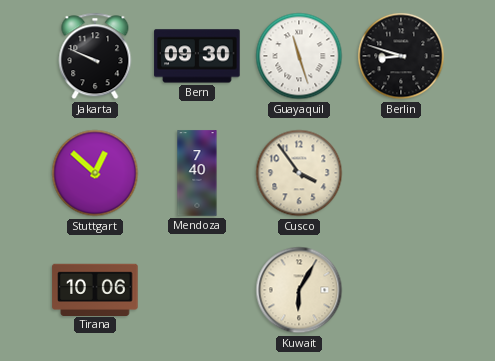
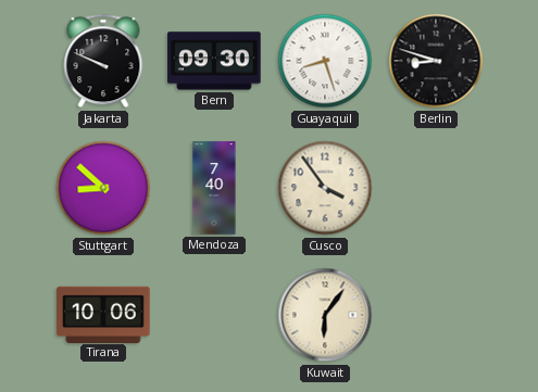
Guayaquil: 11:27 -> 8:27 (325, 61)
Stuttgart: 12:52 -> 8:52 (103, 188)
Kuwait: 6:05 -> 6:06 (325, 315)
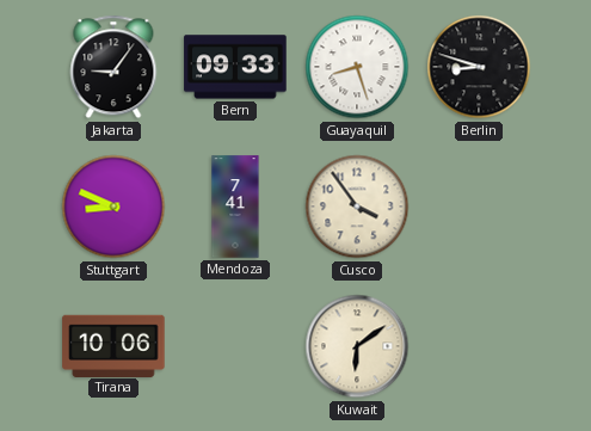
Jakarta: 9:49 -> 9:06 (113, 67)
Bern: 09:30 -> 09:33 (235, 67)
Stuttgart: 8:52 -> 8:49 (113, 207)
Mendoza: 7:40 -> 7:41 (235, 207)
Kuwait: 6:06 -> 6:09 (357, 346)
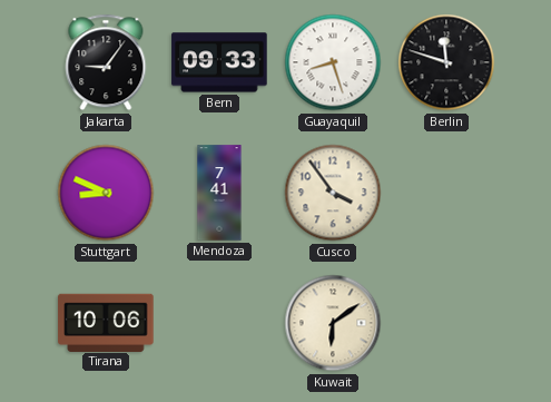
Berlin: 8:48 -> 11:48 (446, 62)
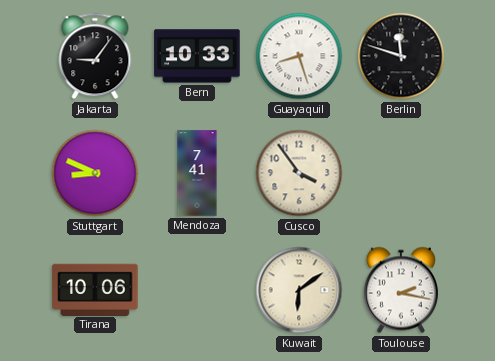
Bern: 09:33 -> 10:33 (197, 56)
Toulouse: none -> 2:17 (401, 290)
